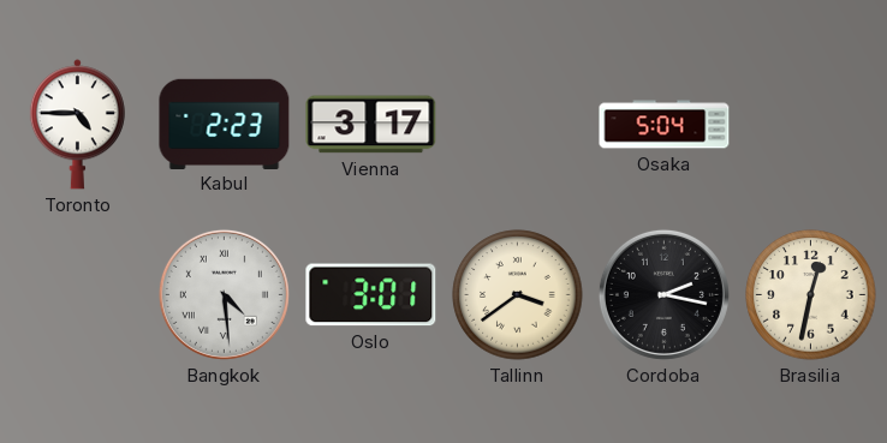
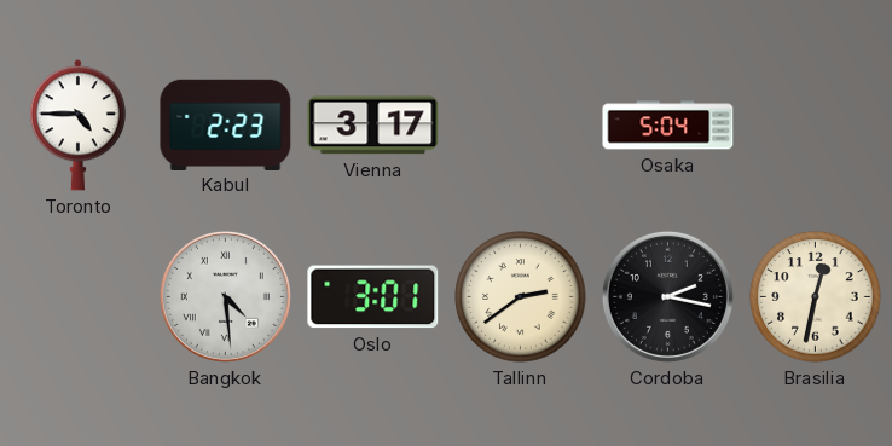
Tallinn: 3:39 -> 2:39 (521, 297)
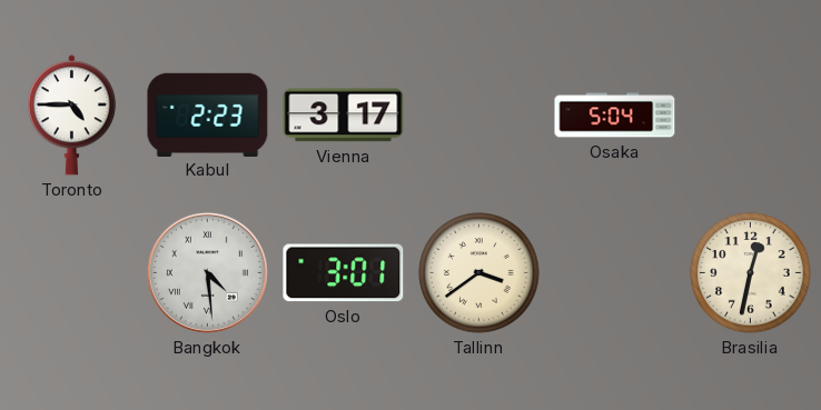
Tallinn: 2:39 -> 3:39 (479, 273)
Cordoba: 2:17 -> none (667, 296)
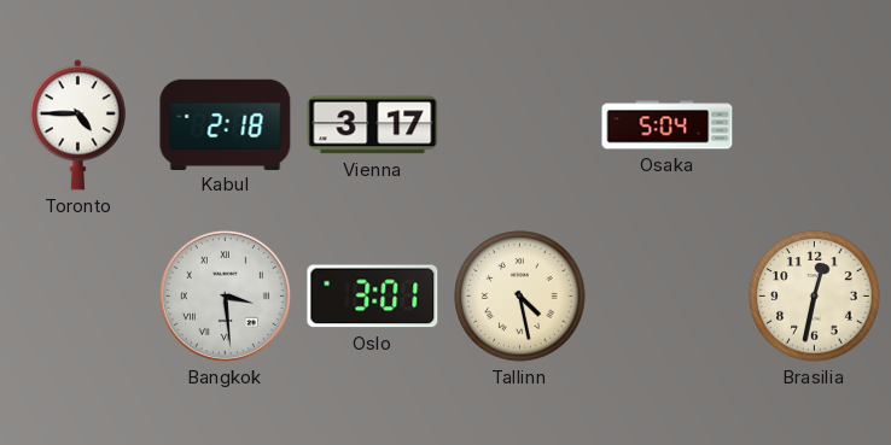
Kabul: 2:23 -> 2:18 (226, 124)
Bangkok: 4:29 -> 3:29 (225, 295)
Tallinn: 3:39 -> 4:28 (520, 297)
